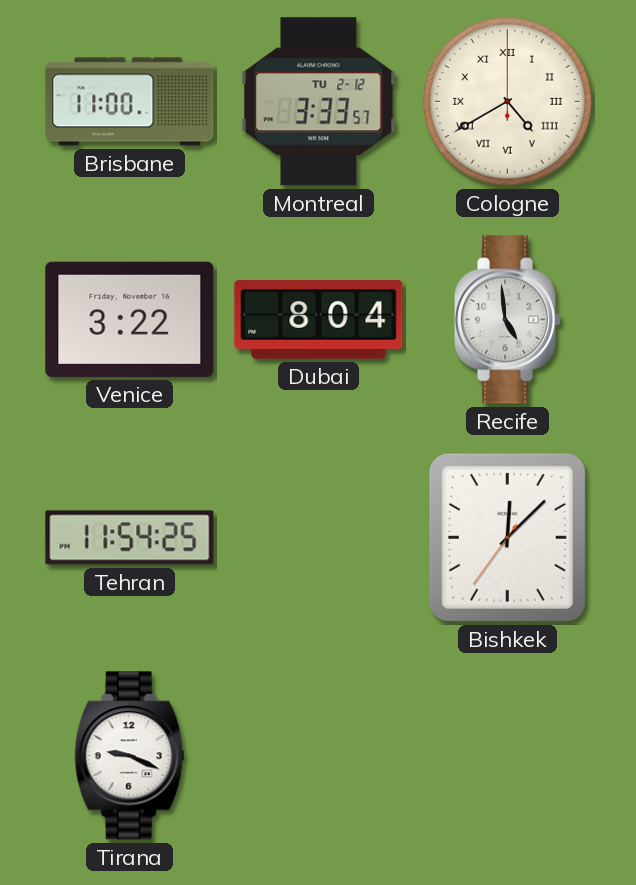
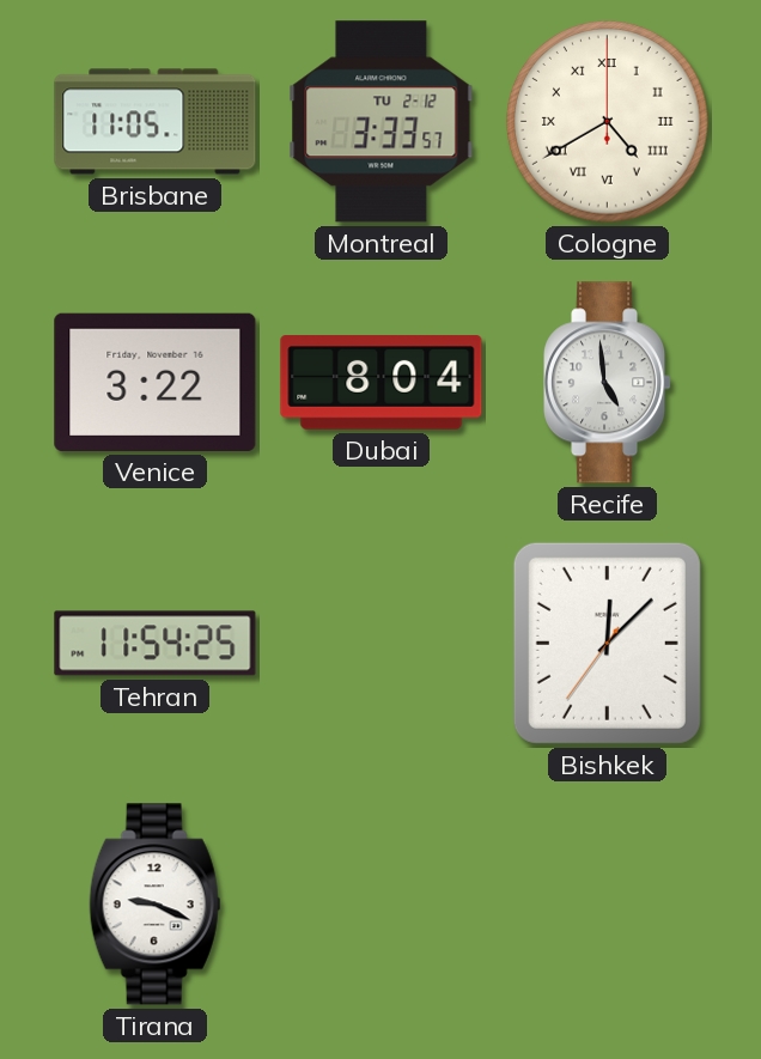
Brisbane: 11:00 -> 11:05 (156, 122)
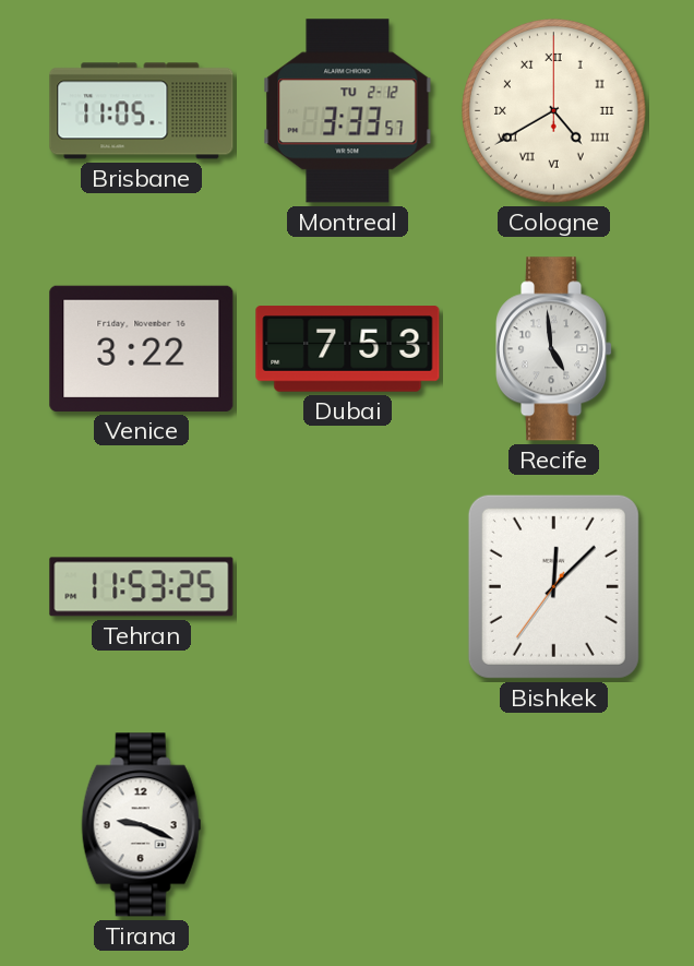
Dubai: 8:04 -> 7:53 (348, 349)
Tehran: 11:54 -> 11:53 (142, 587)
